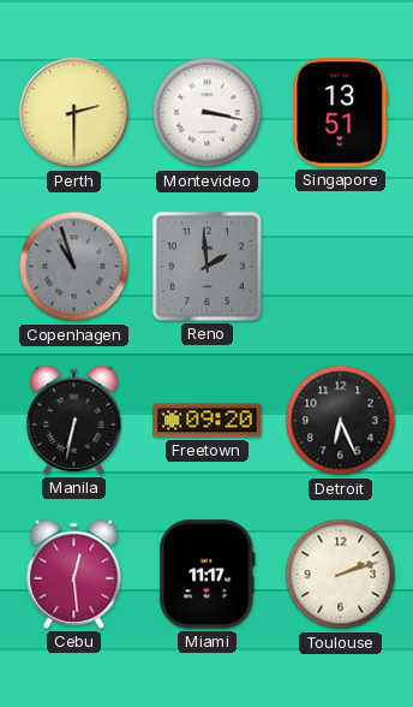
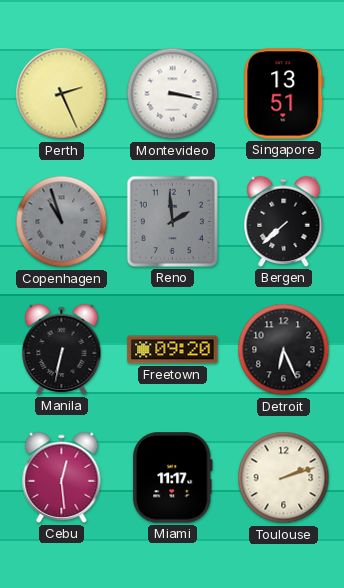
Perth: 2:30 -> 2:26 (62, 94)
Bergen: none -> 7:38 (284, 221)
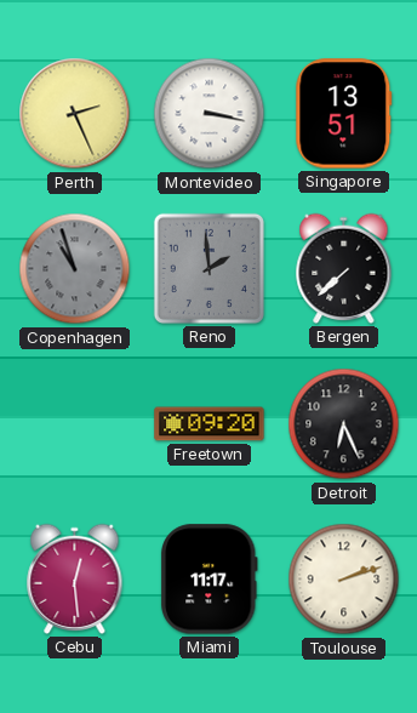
Manila: 6:32 -> none (62, 349)
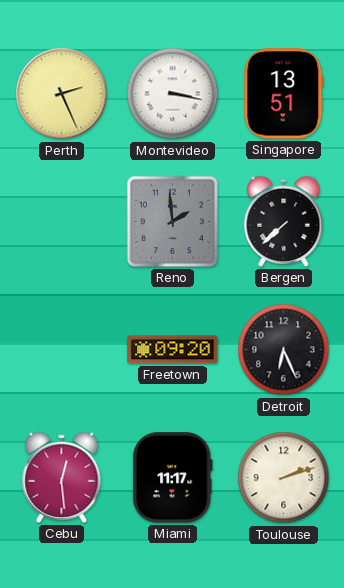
Copenhagen: 10:57 -> none (75, 269)
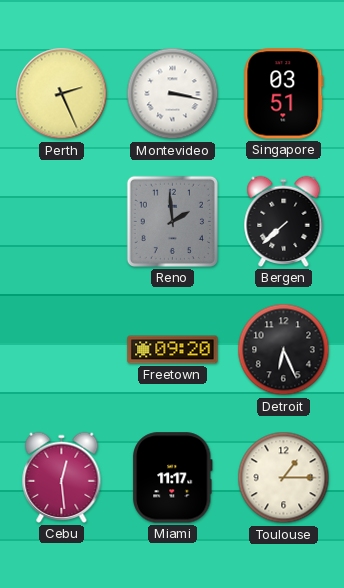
Singapore: 13:51 -> 03:51 (284, 94)
Toulouse: 2:12 -> 1:15 (284, 478)
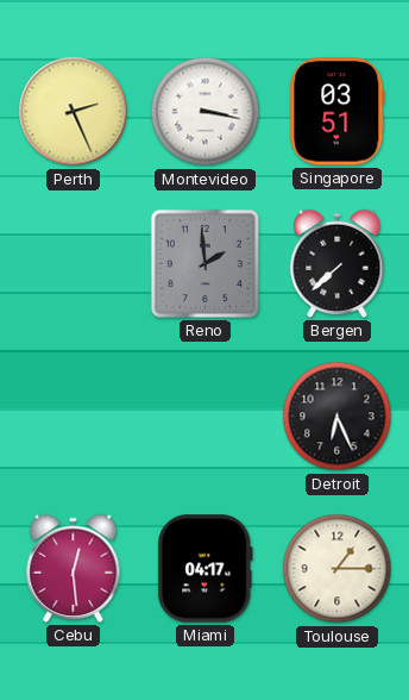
Freetown: 09:20 -> none (173, 350)
Miami: 11:17 -> 04:17 (204, 569)
